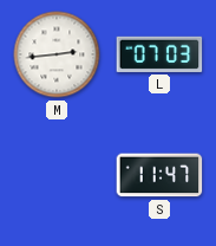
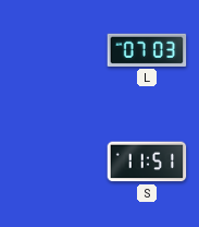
M: 2:44 -> none (57, 54)
S: 11:47 -> 11:51 (147, 162)
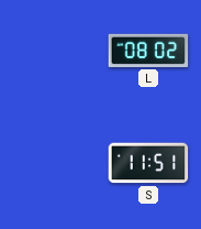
L: 07:03 -> 08:02 (148, 51)
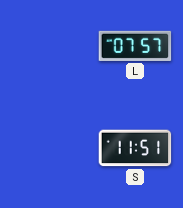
L: 08:02 -> 07:57 (135, 46)
